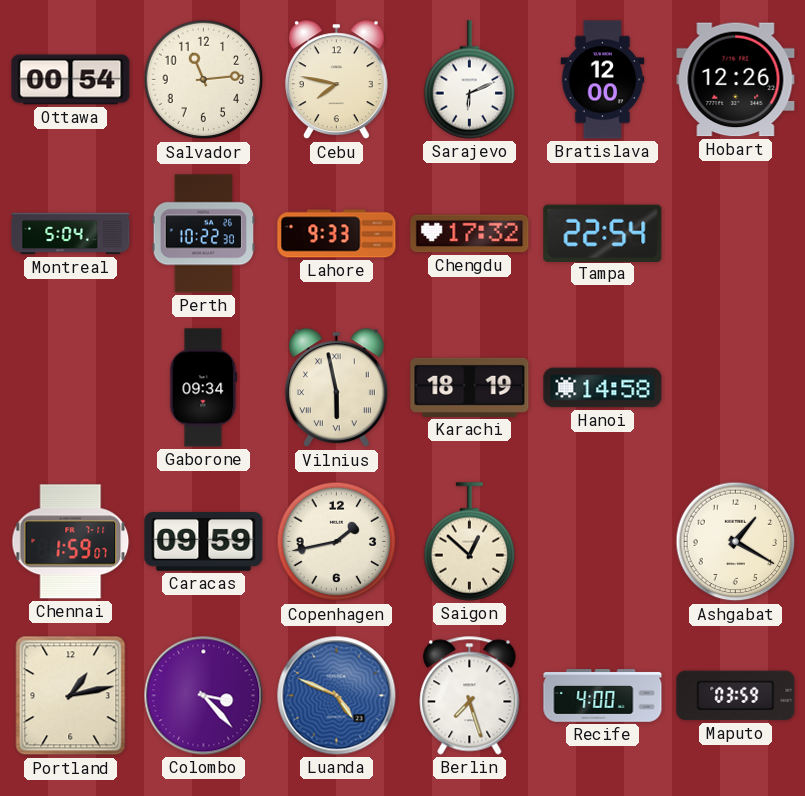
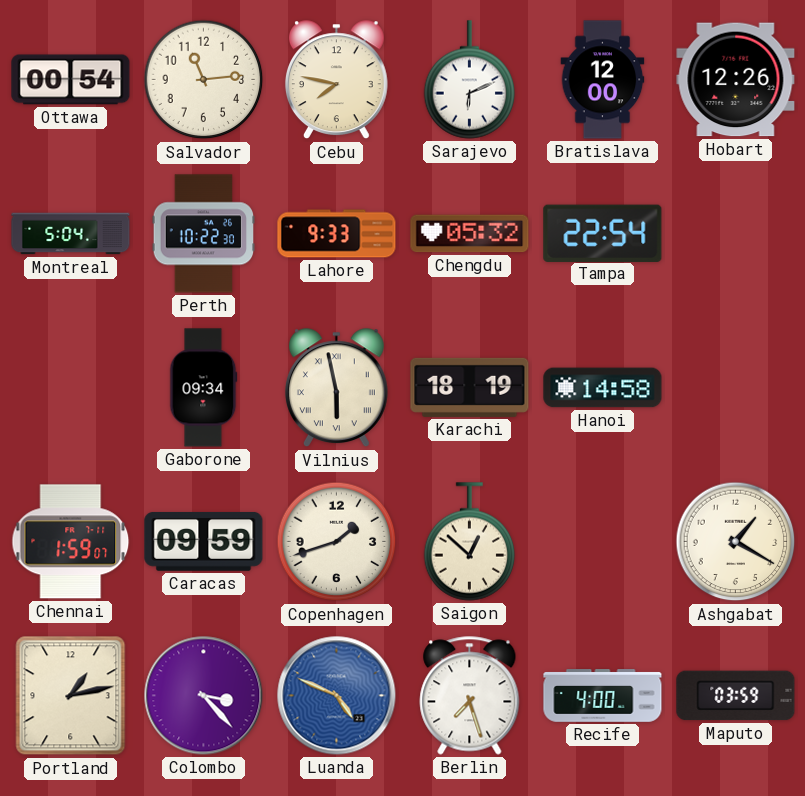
Chengdu: 17:32 -> 05:32 (470, 234)
Copenhagen: 1:43 -> 1:42 (337, 542)
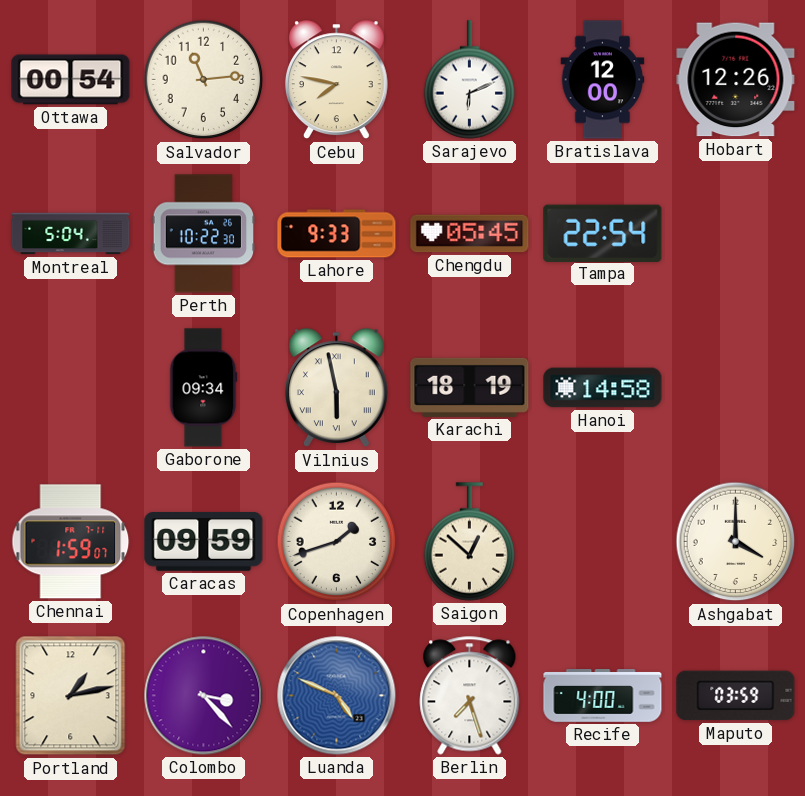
Chengdu: 05:32 -> 05:45 (470, 234)
Ashgabat: 1:20 -> 4:00 (736, 542)
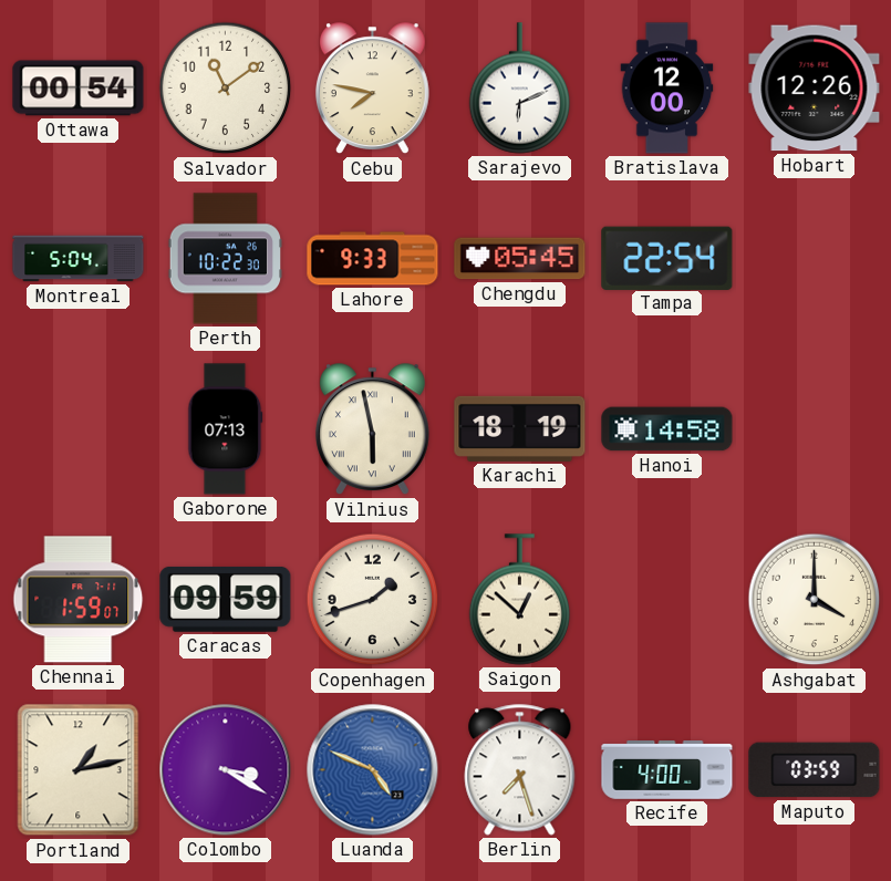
Salvador: 11:14 -> 11:09 (226, 89)
Gaborone: 09:34 -> 07:13 (226, 429)
Colombo: 3:23 -> 3:20 (226, 770)
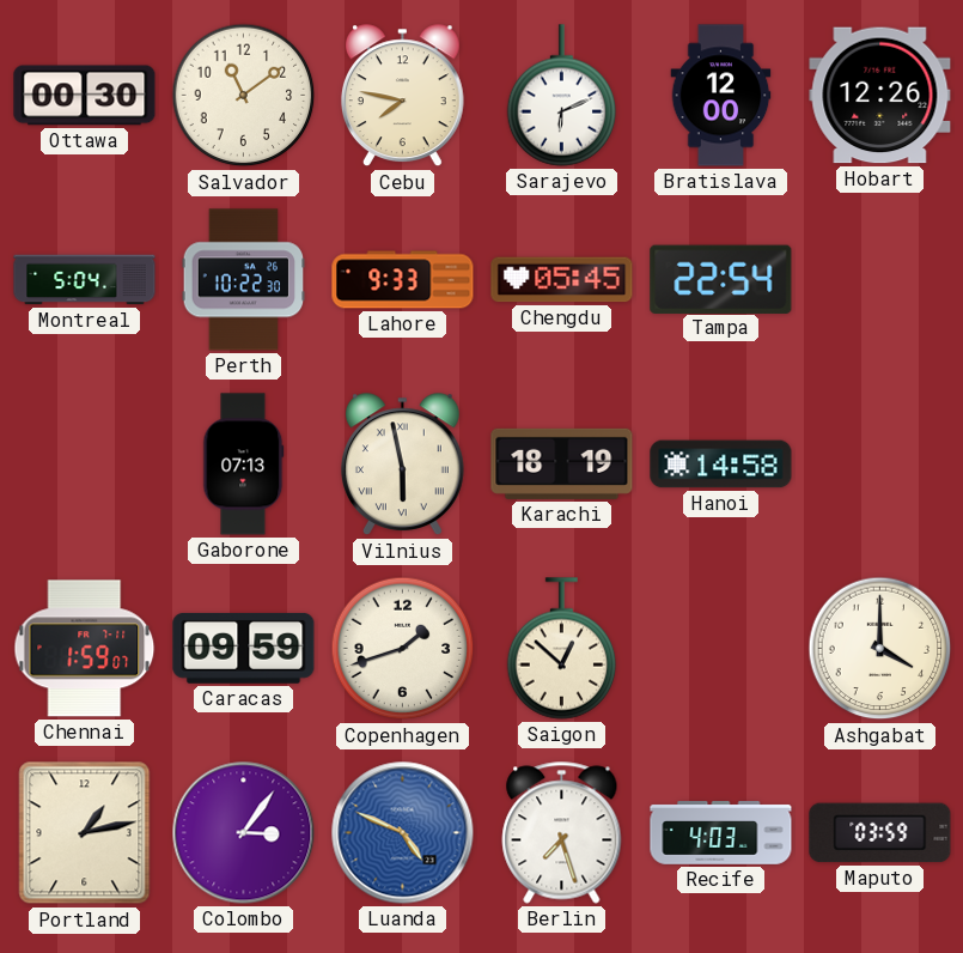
Ottawa: 00:54 -> 00:30 (85, 96)
Colombo: 3:20 -> 3:06 (244, 833)
Recife: 4:00 -> 4:03 (721, 833)
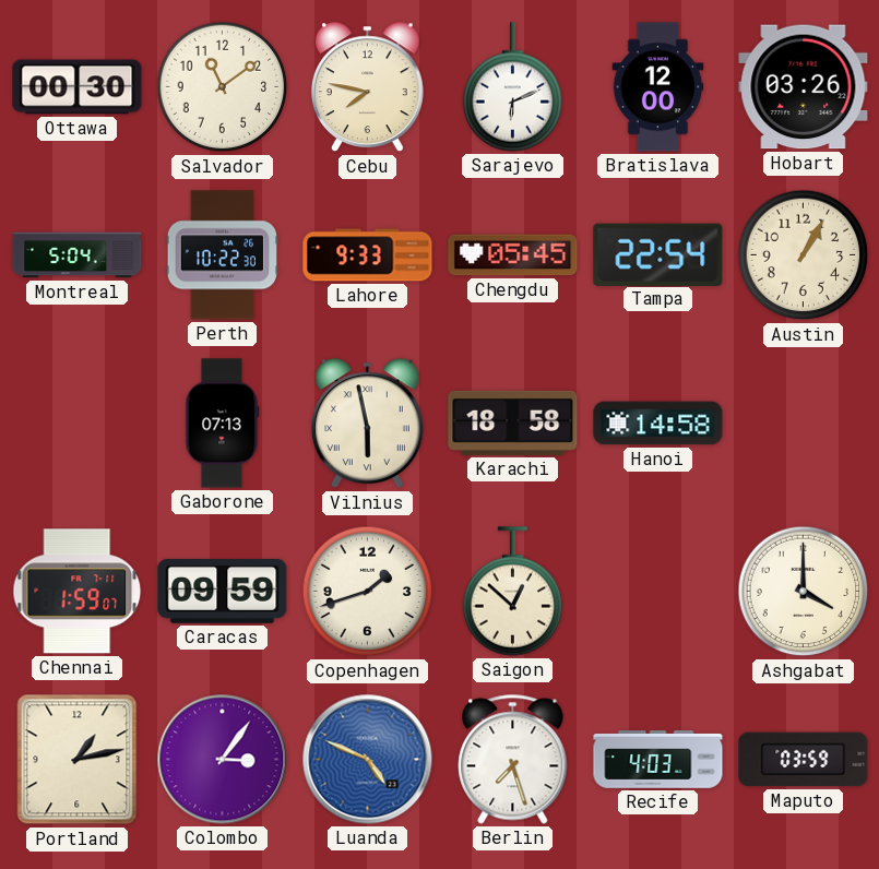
Hobart: 12:26 -> 03:26 (804, 87)
Austin: none -> 1:05 (804, 255)
Karachi: 18:19 -> 18:58 (513, 422)
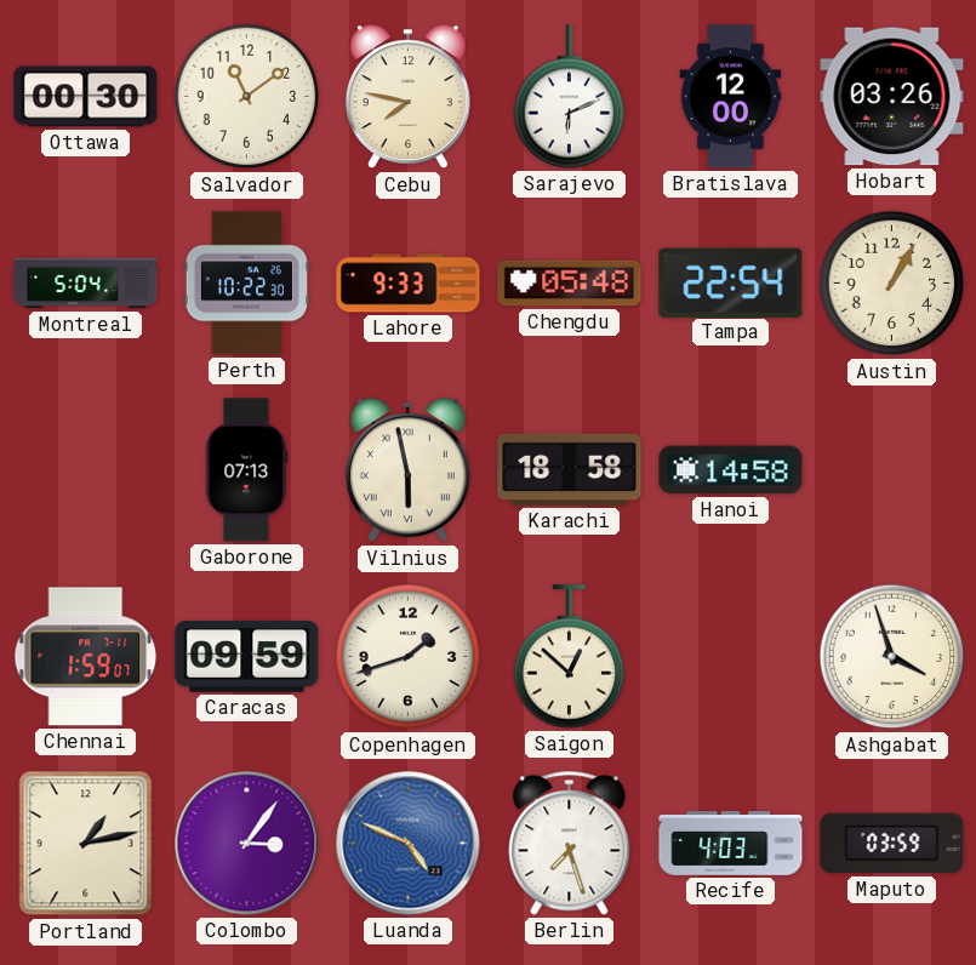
Chengdu: 05:45 -> 05:48 (570, 284)
Ashgabat: 4:00 -> 3:57 (892, 657)
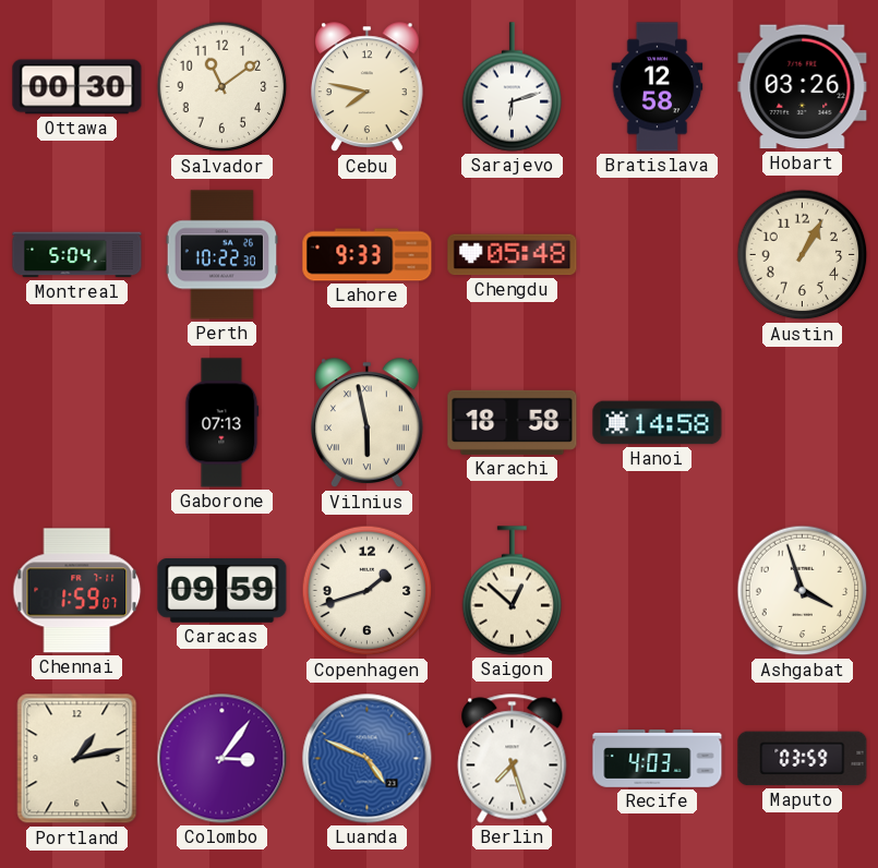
Sarajevo: 6:11 -> 6:12 (513, 87)
Bratislava: 12:00 -> 12:58 (658, 87)
Tampa: 22:54 -> none (731, 282)
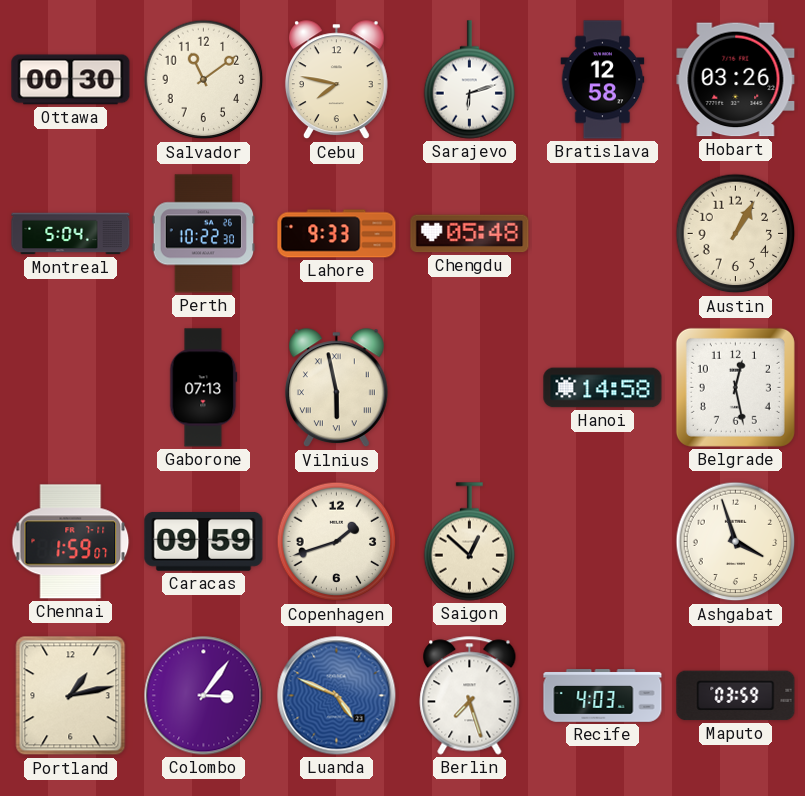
Karachi: 18:58 -> none (513, 422)
Belgrade: none -> 12:28 (735, 387)
